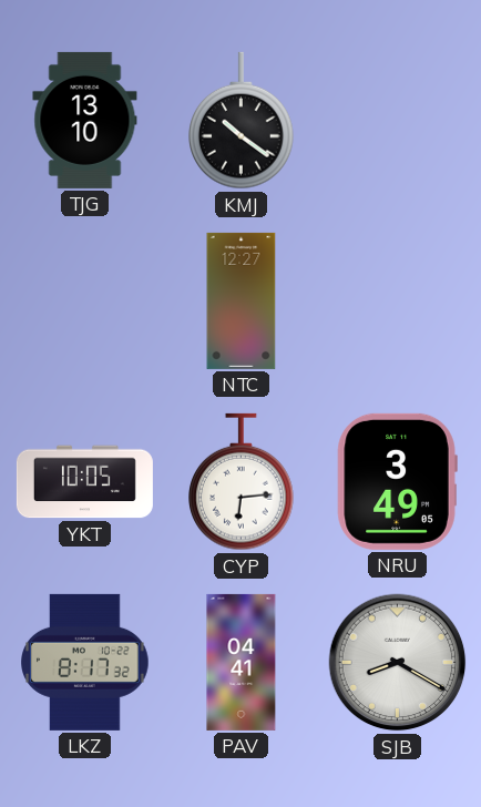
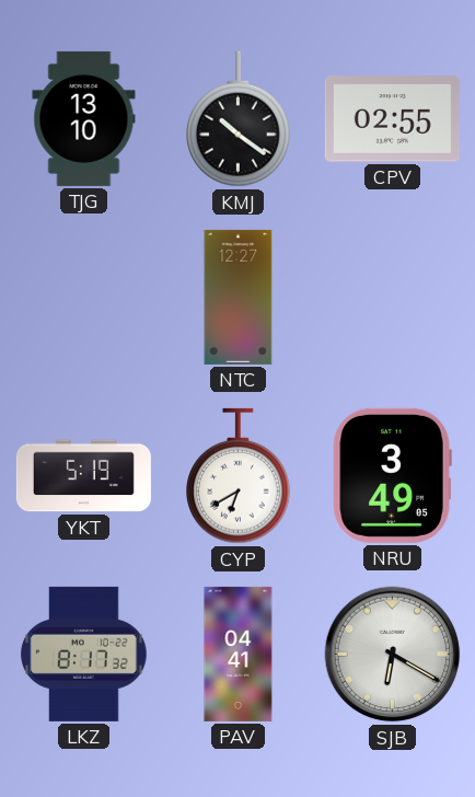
CPV: none -> 02:55 (392, 119)
YKT: 10:05 -> 5:19 (83, 476)
CYP: 6:14 -> 6:40 (239, 476)
SJB: 8:20 -> 6:20 (393, 655)
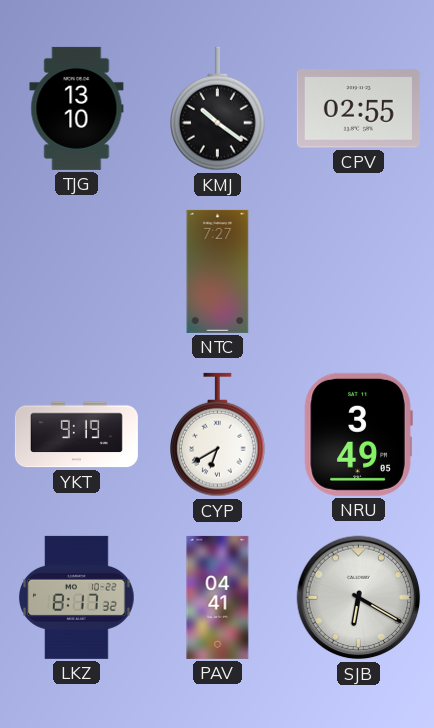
NTC: 12:27 -> 7:27 (218, 271)
YKT: 5:19 -> 9:19 (76, 435)
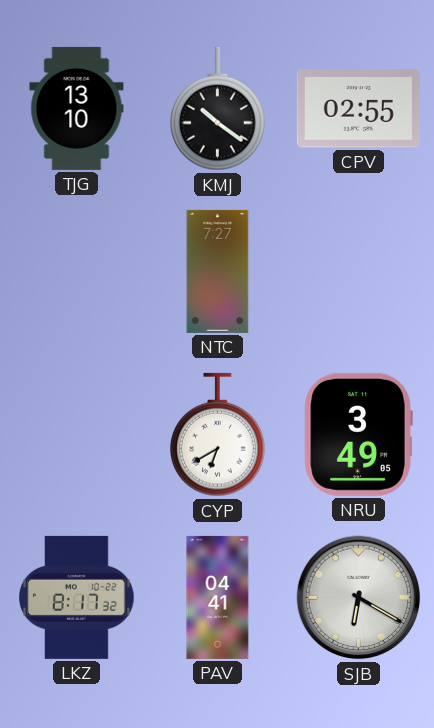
YKT: 9:19 -> none (76, 435)
